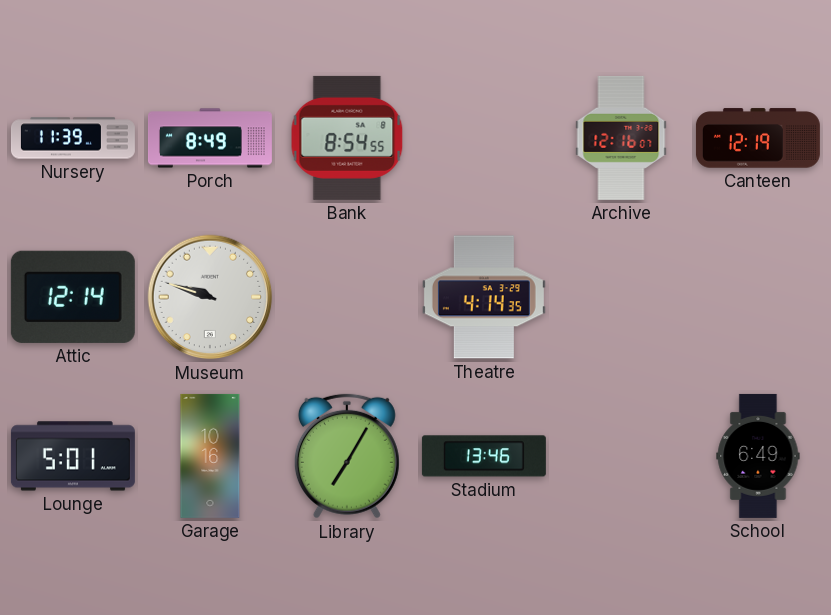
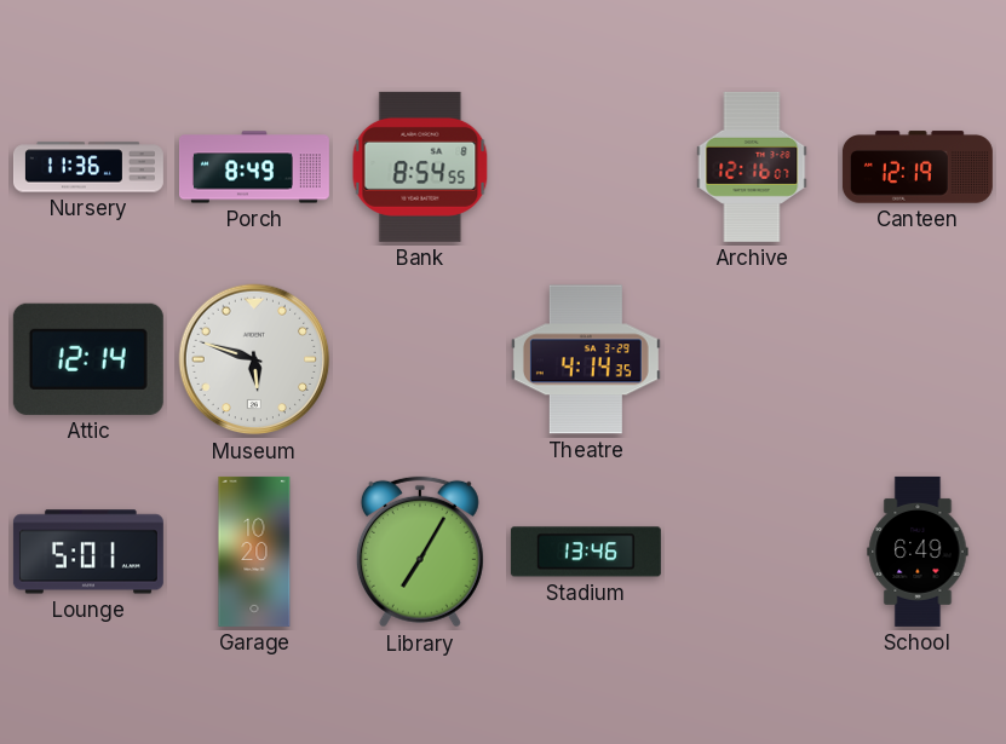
Nursery: 11:39 -> 11:36 (88, 167)
Museum: 9:48 -> 5:48 (254, 359)
Garage: 10:16 -> 10:20 (254, 552)
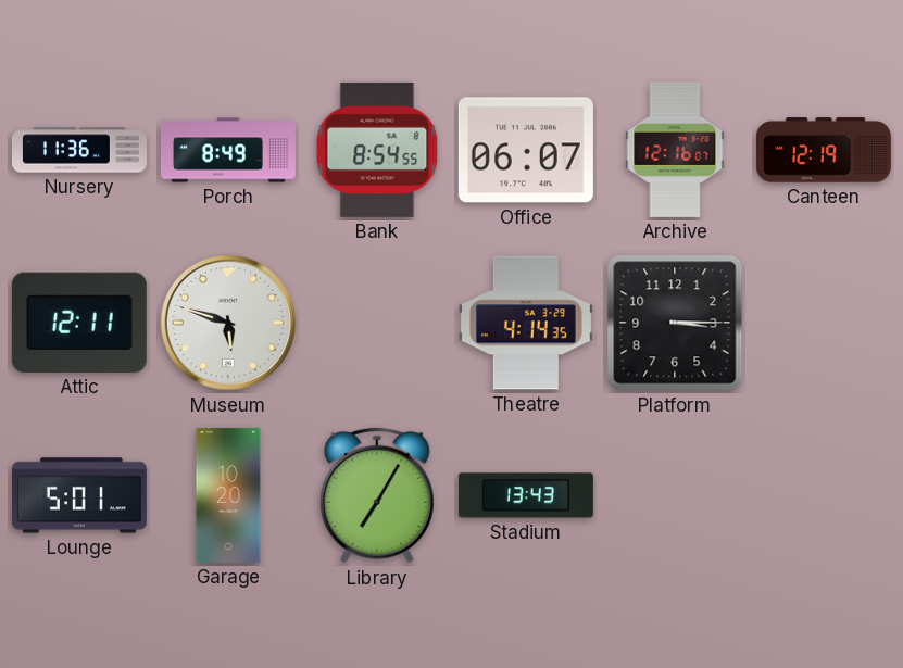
Office: none -> 06:07 (526, 150)
Attic: 12:14 -> 12:11 (79, 323)
Platform: none -> 3:15 (675, 323)
Stadium: 13:46 -> 13:43 (526, 495)
School: 6:49 -> none (918, 552)
